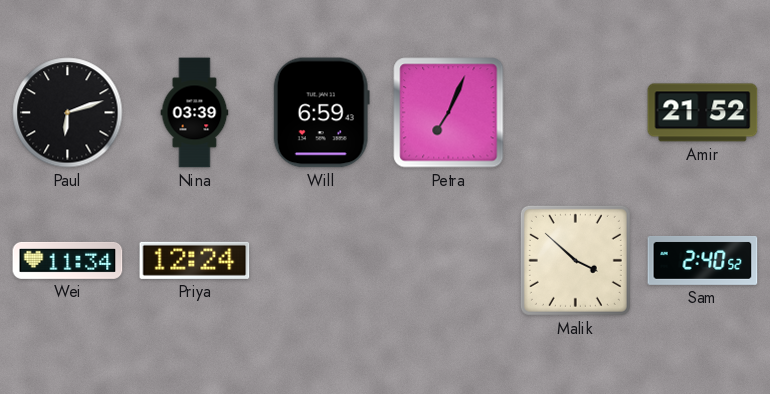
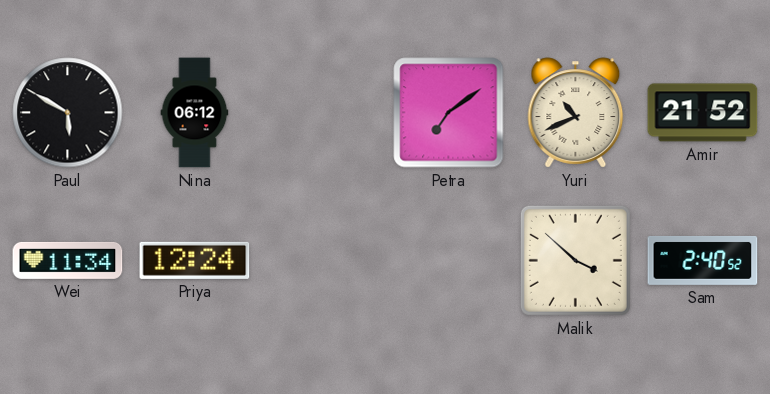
Paul: 6:12 -> 5:50 (68, 113)
Nina: 03:39 -> 06:12 (195, 113)
Will: 6:59 -> none (321, 113)
Petra: 7:04 -> 7:09 (449, 113)
Yuri: none -> 10:41 (576, 113)
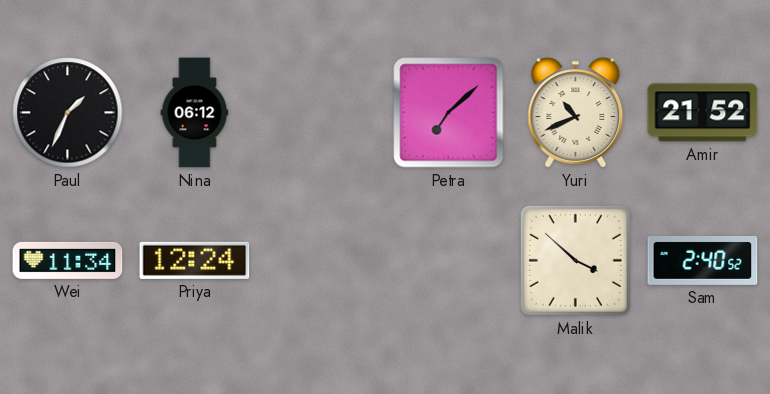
Paul: 5:50 -> 1:34 (68, 113)
Petra: 7:09 -> 7:08 (449, 113)
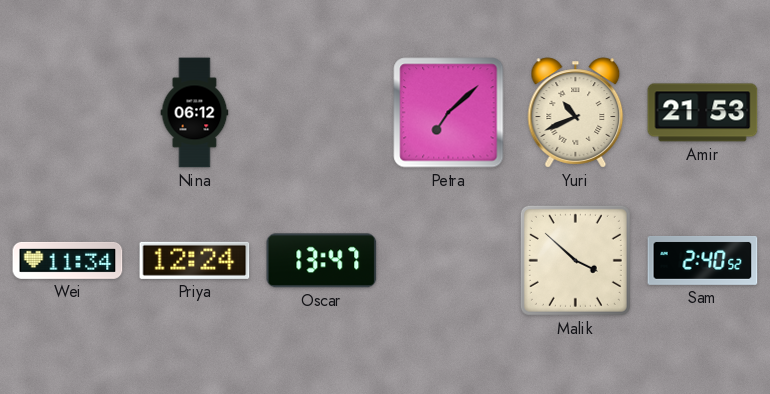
Paul: 1:34 -> none (68, 113)
Amir: 21:52 -> 21:53 (703, 113)
Oscar: none -> 13:47 (322, 261)
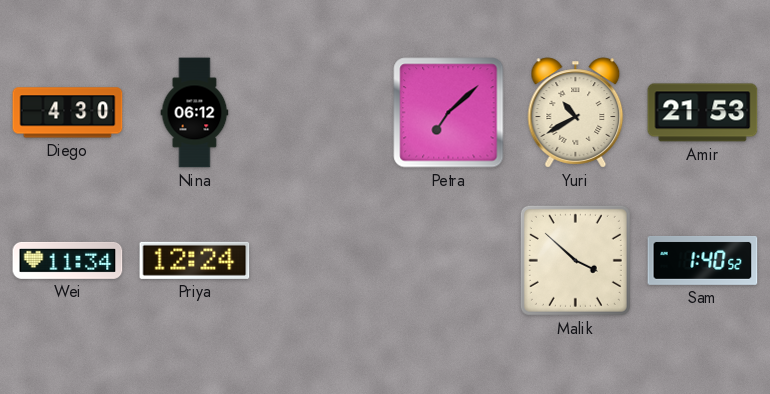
Diego: none -> 4:30 (68, 113)
Yuri: 10:41 -> 10:40 (576, 113)
Oscar: 13:47 -> none (322, 261)
Sam: 2:40 -> 1:40 (703, 260)
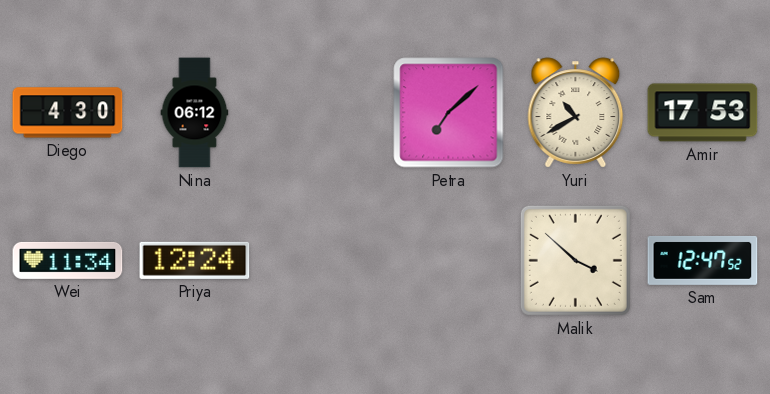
Amir: 21:53 -> 17:53 (703, 113)
Sam: 1:40 -> 12:47 (703, 260)
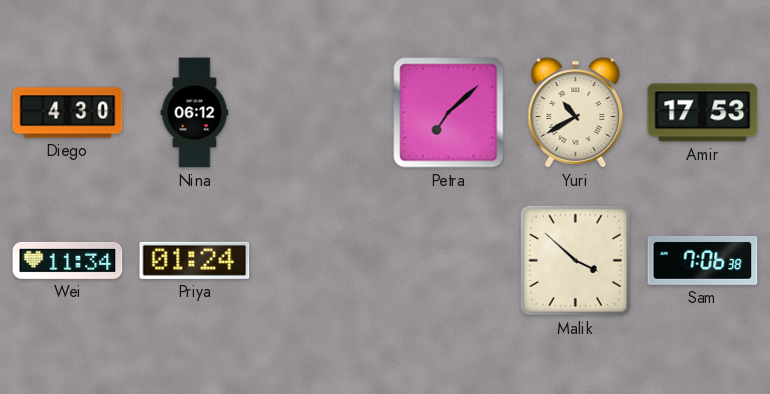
Priya: 12:24 -> 01:24 (195, 260)
Sam: 12:47 -> 7:06 (703, 260)
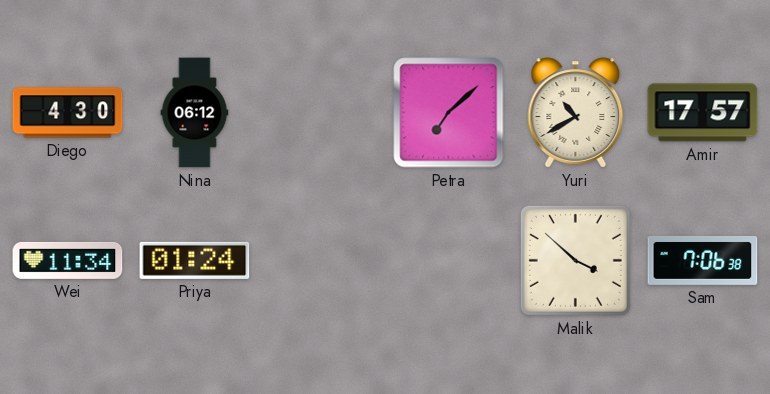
Amir: 17:53 -> 17:57 (703, 113)
